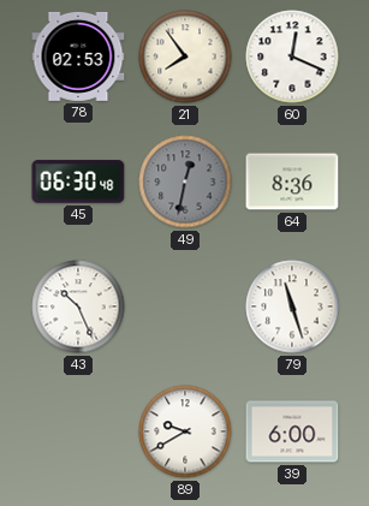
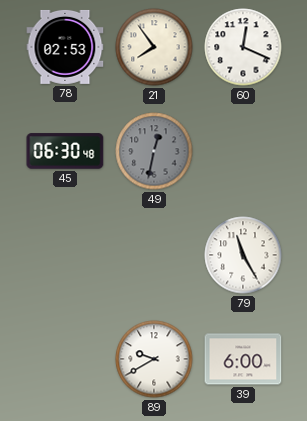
64: 8:36 -> none (292, 181)
43: 10:26 -> none (78, 306)
79: 11:27 -> 11:25 (243, 255)
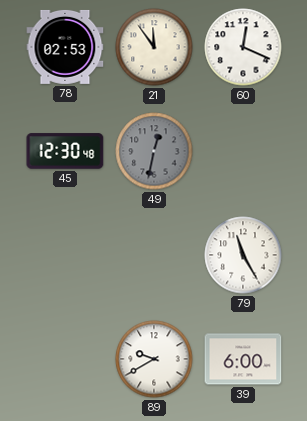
21: 7:54 -> 11:54 (154, 47)
45: 06:30 -> 12:30 (65, 151)
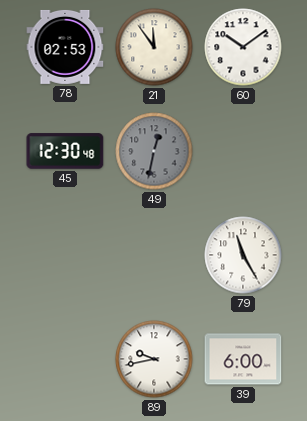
60: 12:19 -> 10:09 (243, 47)
89: 9:40 -> 9:43 (154, 359)
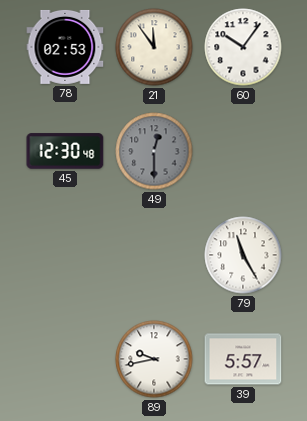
60: 10:09 -> 10:06 (243, 47)
49: 12:32 -> 12:30 (154, 151)
39: 6:00 -> 5:57 (243, 359)
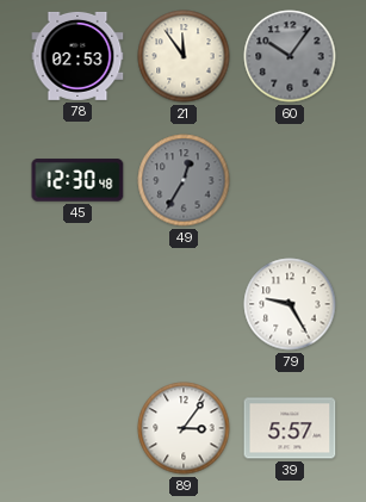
60 dial: white -> grey (290, 56)
49: 12:30 -> 12:35 (184, 180)
79: 11:25 -> 9:25 (290, 304)
89: 9:43 -> 3:06 (184, 428)
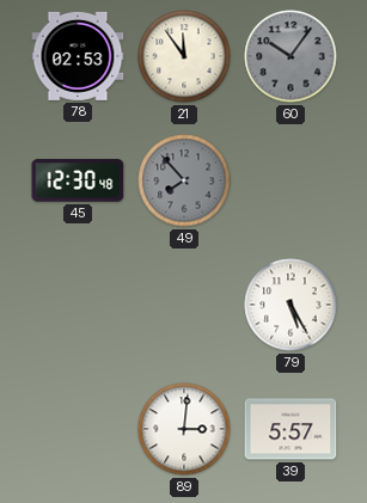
49: 12:35 -> 7:53 (184, 180)
79: 9:25 -> 5:25 (290, 305)
89: 3:06 -> 3:01 (184, 429)
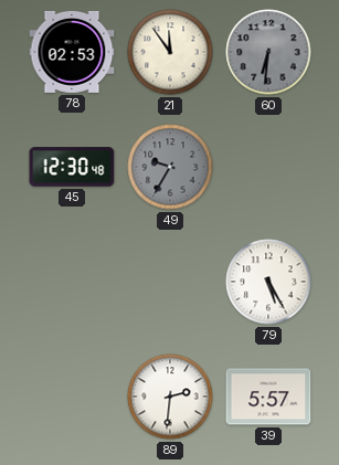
60: 10:06 -> 6:31 (268, 52)
49: 7:53 -> 9:35 (170, 167)
89: 3:01 -> 2:31 (170, 397)
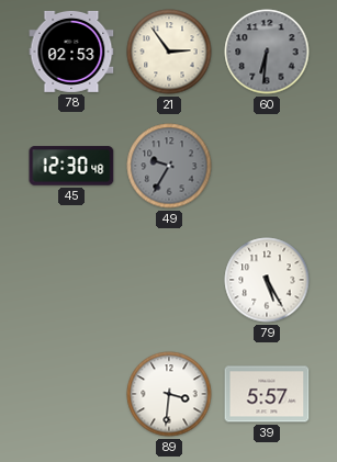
21: 11:54 -> 2:54 (169, 52)
89: 2:31 -> 3:31 (169, 394)
